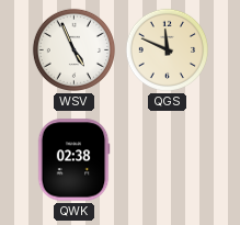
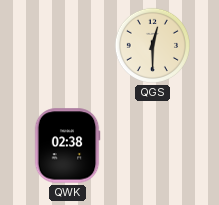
WSV: 4:56 -> none (73, 49)
QGS: 11:49 -> 12:30 (152, 45)
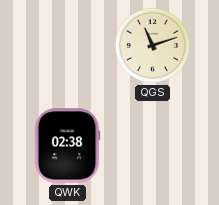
QGS: 12:30 -> 11:12 (152, 45)
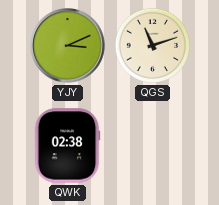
YJY: none -> 3:11 (68, 46)
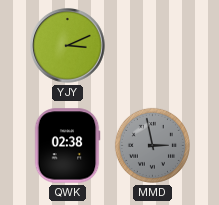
QGS: 11:12 -> none (152, 45)
MMD: none -> 2:58 (152, 145)
